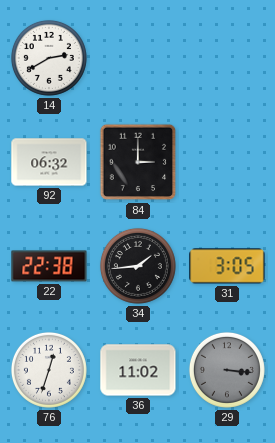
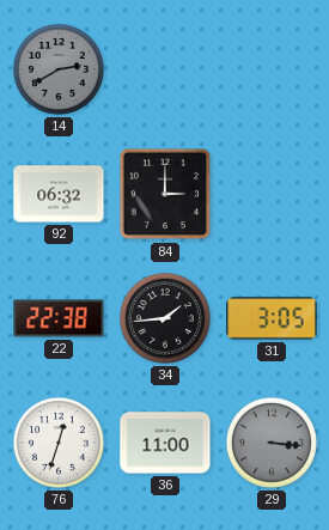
14 dial: white -> grey (59, 69)
36: 11:02 -> 11:00 (165, 443)
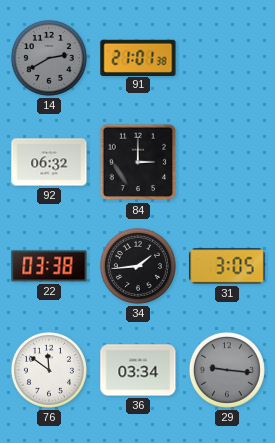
91: none -> 21:01 (138, 57)
22: 22:38 -> 03:38 (49, 266)
76: 12:33 -> 11:51 (49, 370)
36: 11:00 -> 03:34 (138, 370)
29: 3:16 -> 9:16 (227, 370)
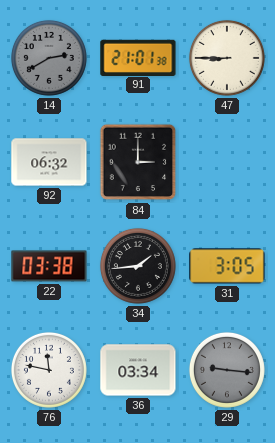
47: none -> 8:45 (227, 58)
76: 11:51 -> 11:47 (49, 370)
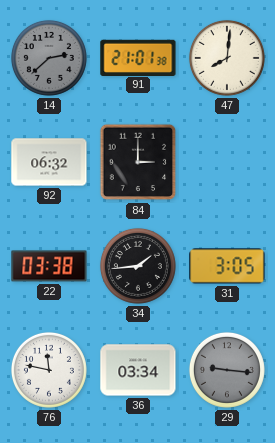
14: 2:40 -> 2:38 (49, 58)
47: 8:45 -> 8:01 (227, 58)
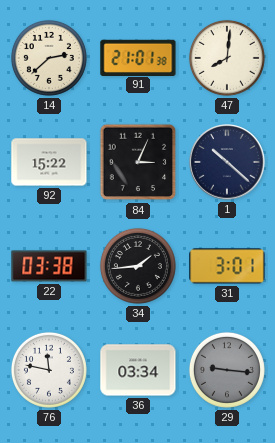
14 dial: grey -> cream (49, 58)
92: 06:32 -> 15:22 (49, 162)
84: 3:00 -> 3:04 (138, 162)
1: none -> 10:22 (227, 162)
31: 3:05 -> 3:01 (227, 266)
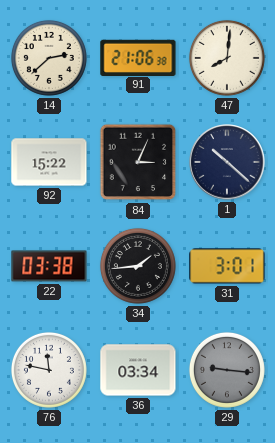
91: 21:01 -> 21:06 (138, 57)
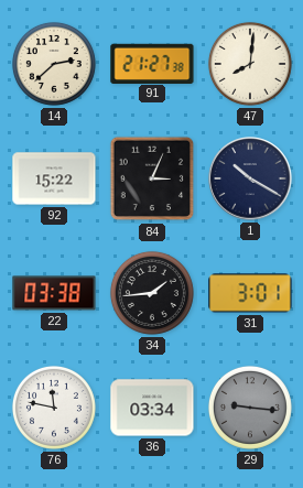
91: 21:06 -> 21:27 (152, 63)
1: 10:22 -> 10:20 (250, 178)
